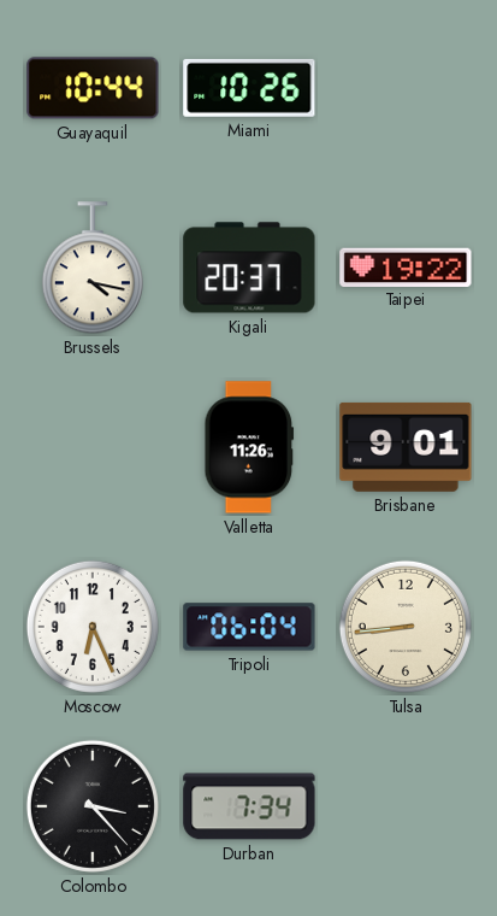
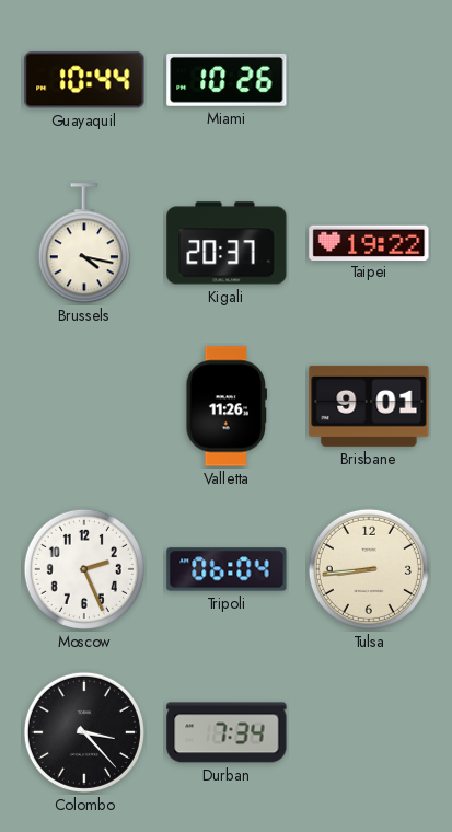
Moscow: 6:26 -> 2:26 (84, 569)
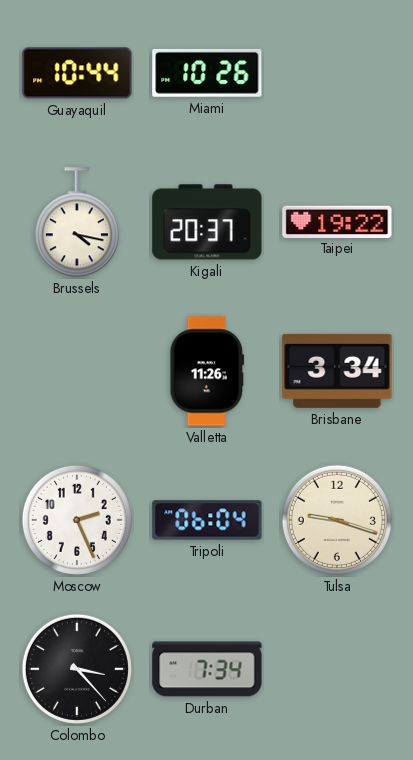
Brisbane: 9:01 -> 3:34 (337, 371)
Tulsa: 8:44 -> 9:18 (337, 520)
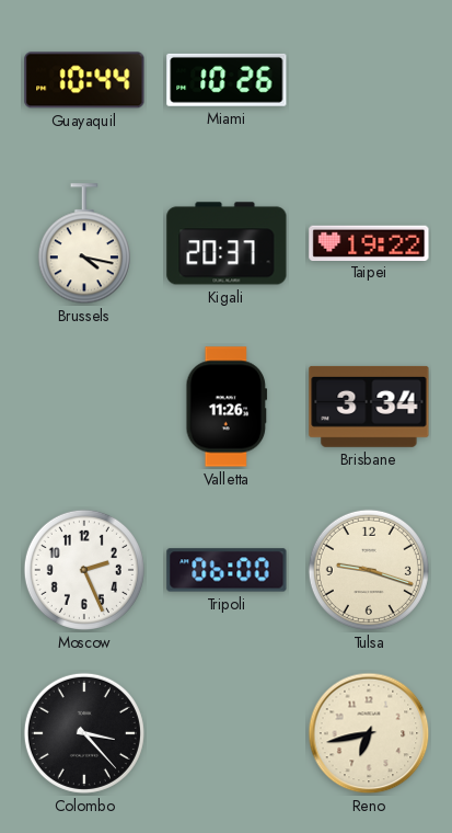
Tripoli: 06:04 -> 06:00 (227, 570)
Durban: 7:34 -> none (207, 669)
Reno: none -> 6:43 (369, 733)
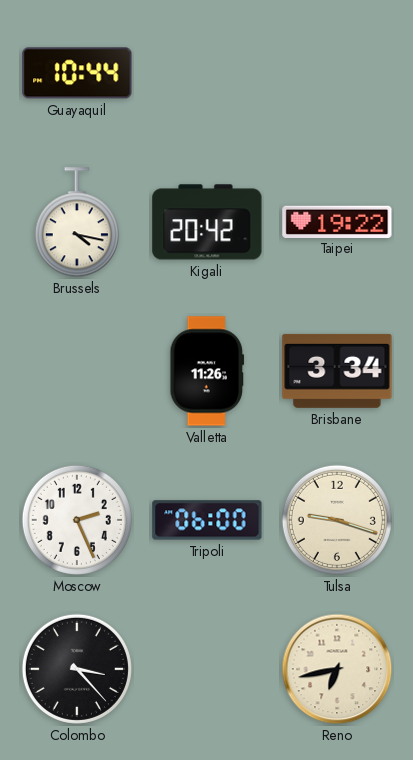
Miami: 10:26 -> none (227, 80)
Kigali: 20:37 -> 20:42 (207, 222)
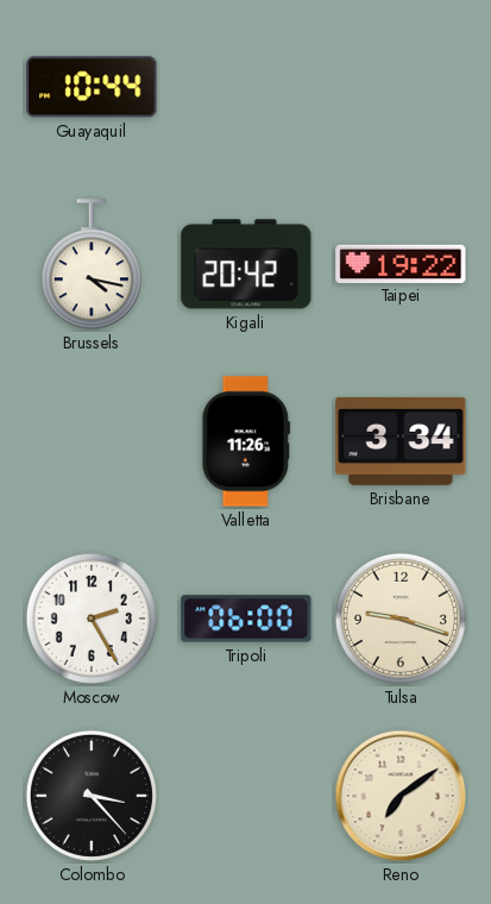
Moscow: 2:26 -> 2:25 (92, 619)
Reno: 6:43 -> 7:09 (401, 796)
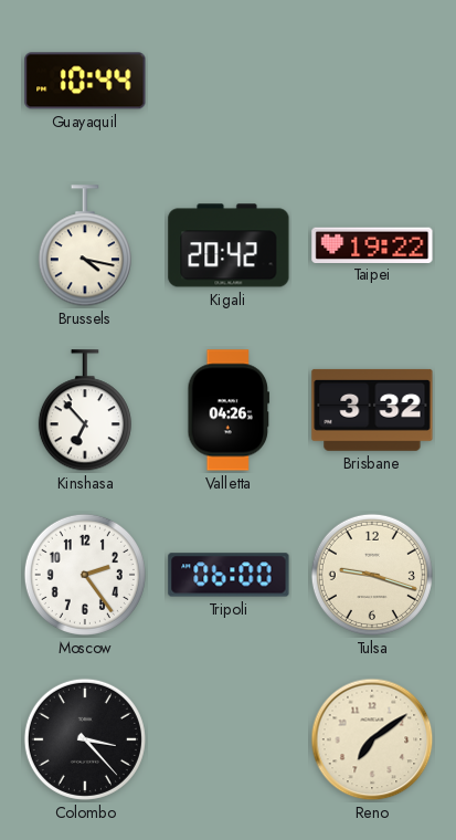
Kinshasa: none -> 6:53 (85, 411)
Valletta: 11:26 -> 04:26 (229, 410)
Brisbane: 3:34 -> 3:32 (372, 410)
Moscow: 2:25 -> 2:24 (85, 575)
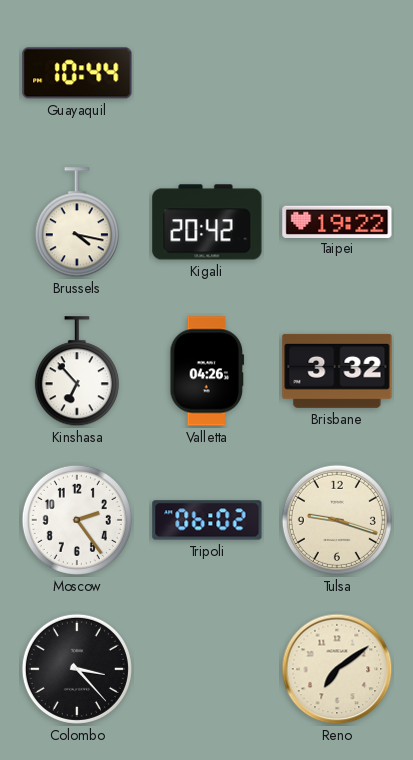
Tripoli: 06:00 -> 06:02 (207, 520)
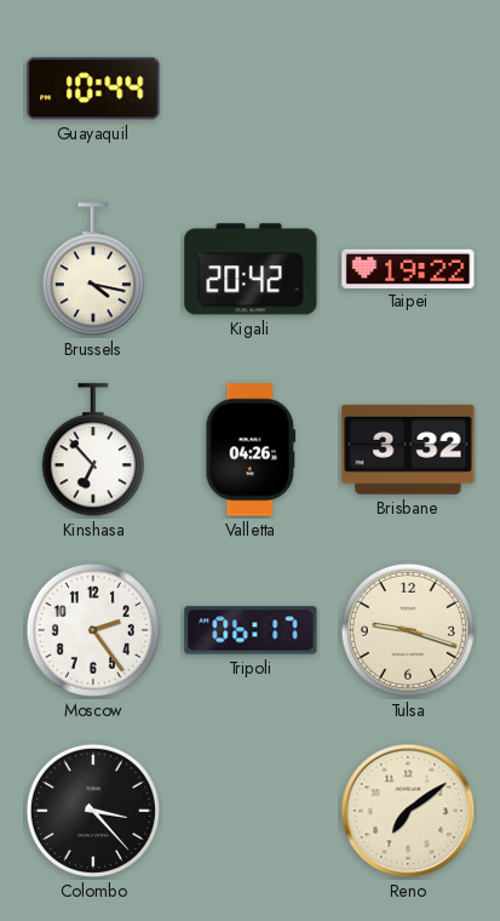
Tripoli: 06:02 -> 06:17 (251, 630)
